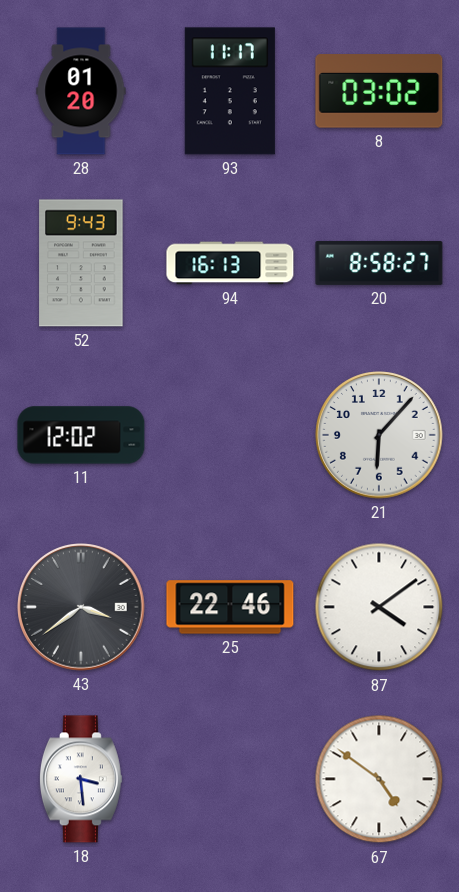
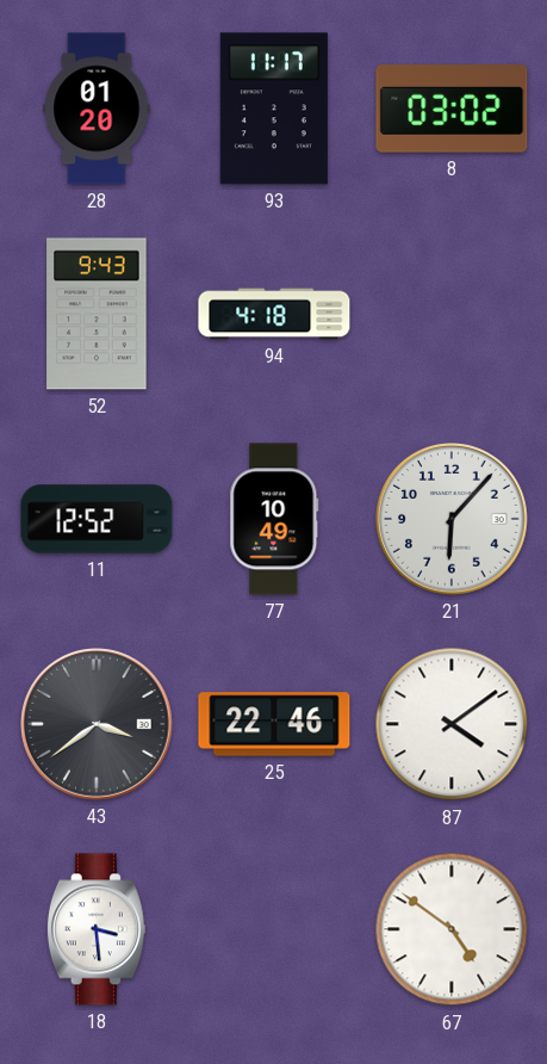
94: 16:13 -> 4:18 (274, 314)
20: 8:58 -> none (379, 263)
11: 12:02 -> 12:52 (97, 519)
77: none -> 10:49 (274, 519)
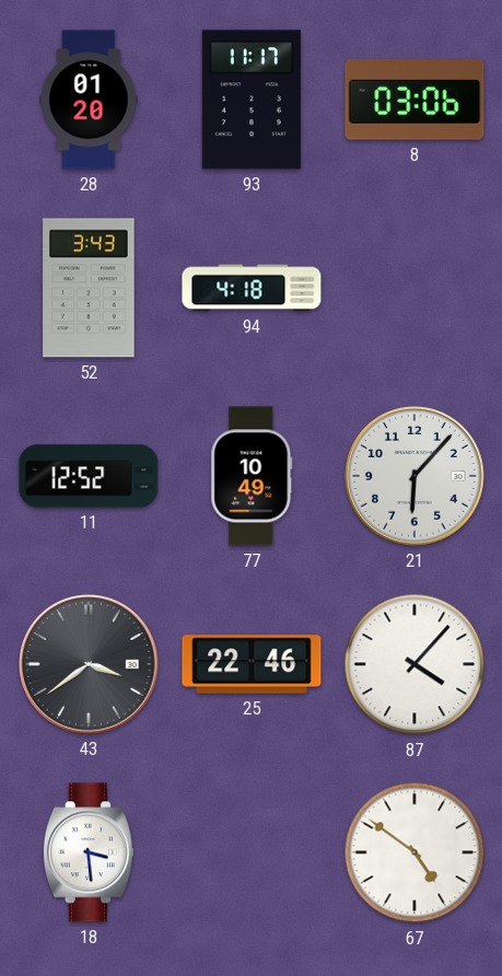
8: 03:02 -> 03:06 (415, 100)
52: 9:43 -> 3:43 (89, 288)
87: 4:09 -> 4:07 (415, 664)
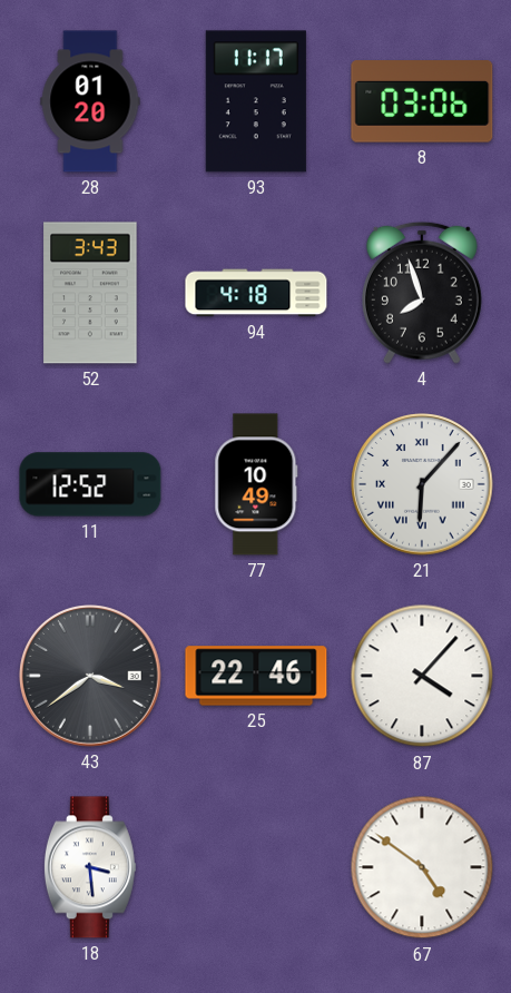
4: none -> 7:57 (422, 293)
21 numerals: Arabic -> Roman (422, 484)
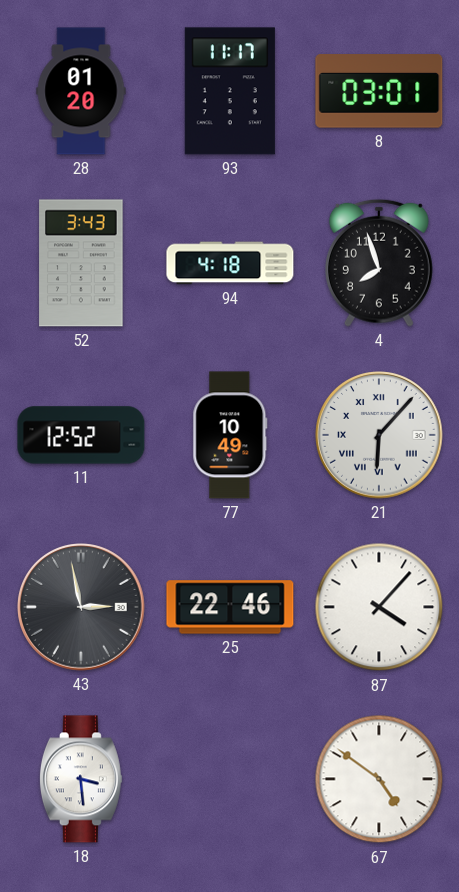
8: 03:06 -> 03:01 (379, 91)
43: 3:39 -> 2:58 (81, 607)
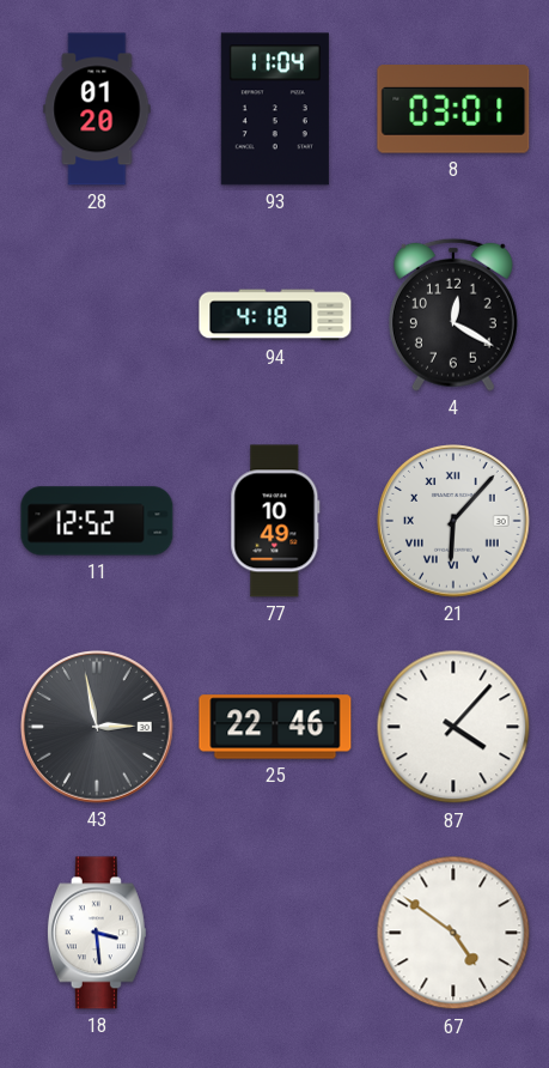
93: 11:17 -> 11:04 (275, 109)
52: 3:43 -> none (81, 263)
4: 7:57 -> 12:20 (453, 315)
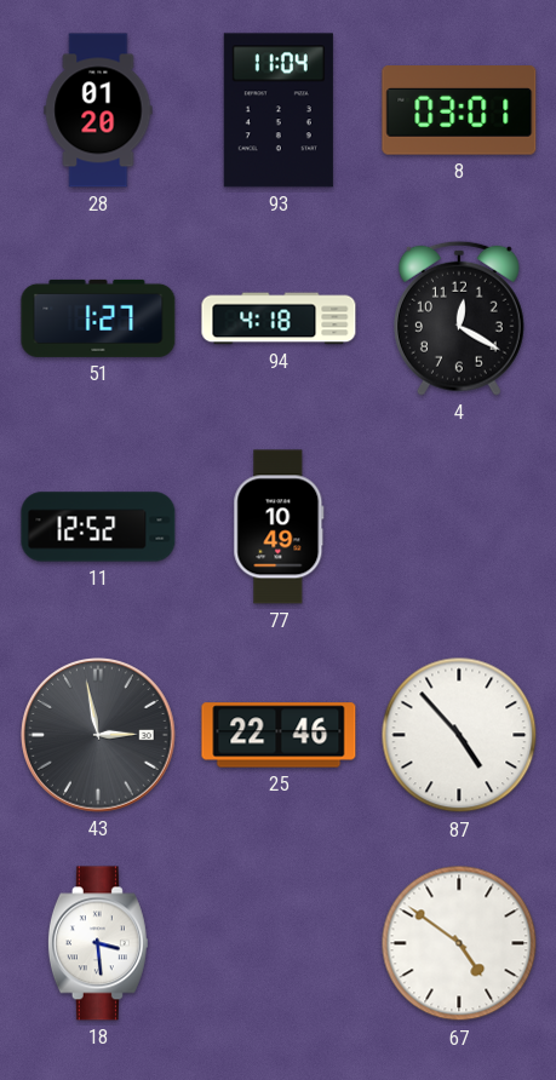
51: none -> 1:27 (98, 318)
21: 6:07 -> none (453, 521)
87: 4:07 -> 4:53 (459, 735)
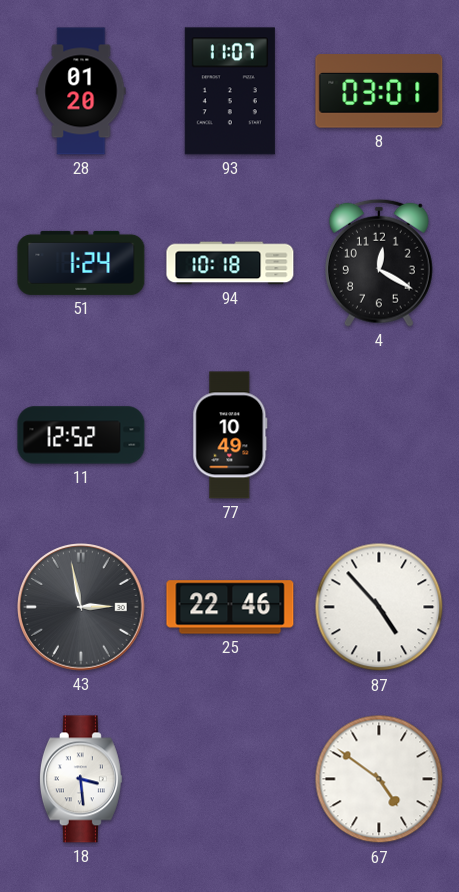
93: 11:04 -> 11:07 (230, 91)
51: 1:27 -> 1:24 (81, 263)
94: 4:18 -> 10:18 (230, 263)
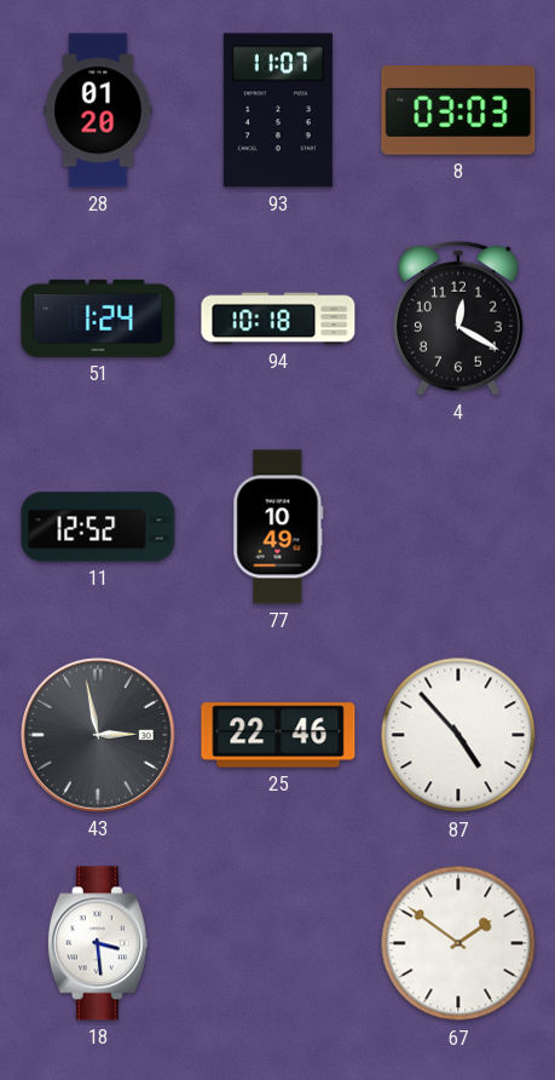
8: 03:01 -> 03:03 (458, 110)
67: 4:51 -> 1:51 (458, 943)
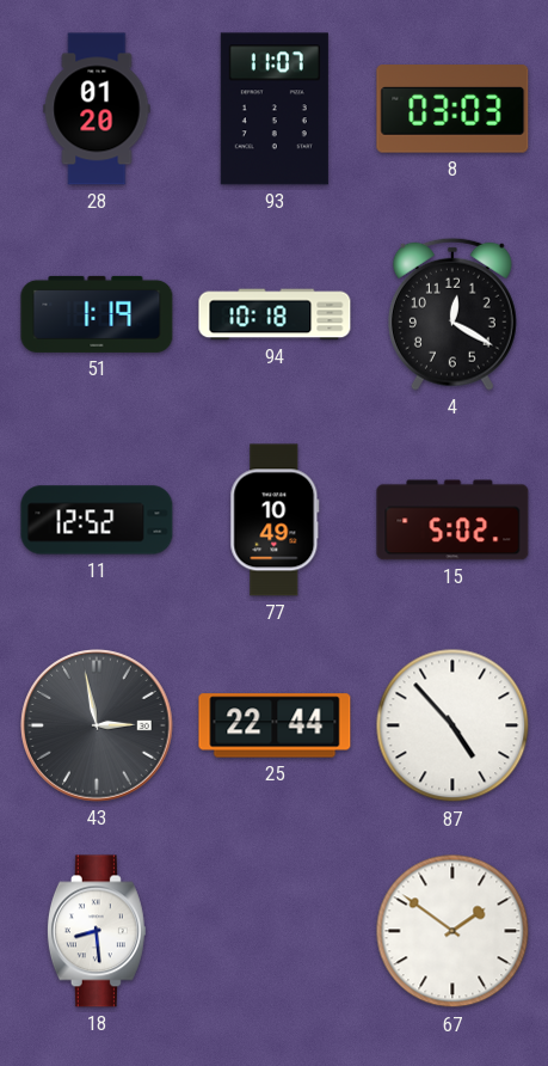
51: 1:24 -> 1:19 (97, 314)
15: none -> 5:02 (452, 520)
25: 22:46 -> 22:44 (275, 725)
18: 3:29 -> 8:29 (97, 931)
